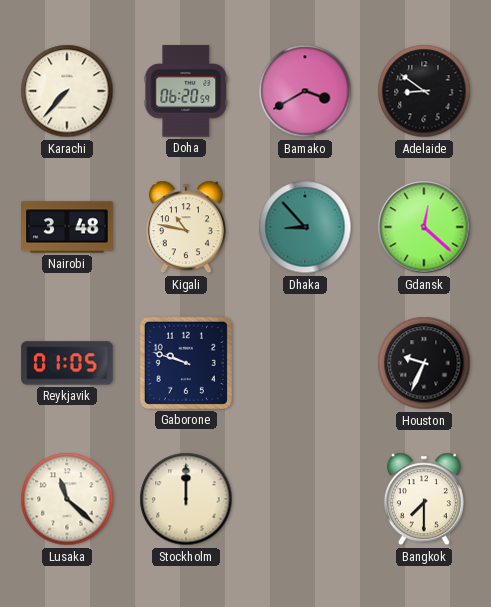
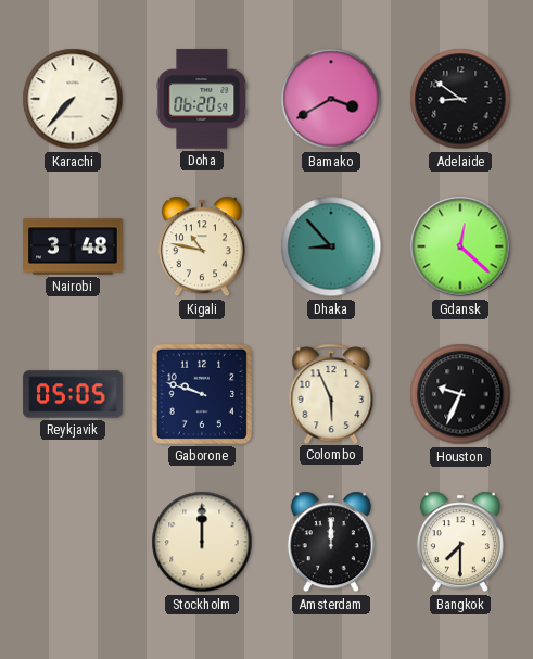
Reykjavik: 01:05 -> 05:05 (73, 394)
Colombo: none -> 5:56 (331, 393)
Lusaka: 11:22 -> none (67, 499)
Amsterdam: none -> 12:00 (331, 542)
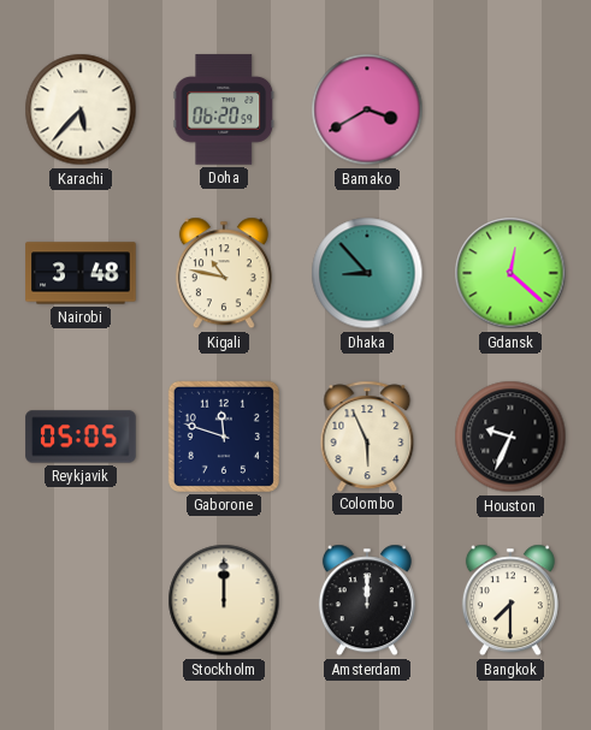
Karachi: 7:37 -> 5:37 (81, 109)
Adelaide: 8:51 -> none (460, 99)
Gaborone: 9:48 -> 11:48 (224, 437)
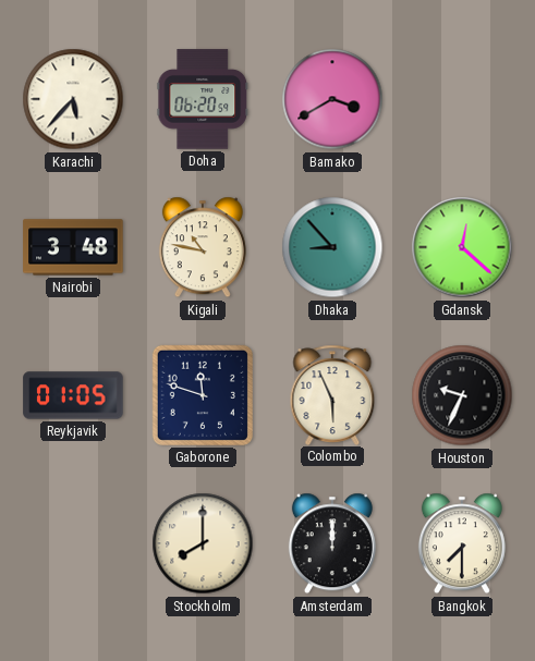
Reykjavik: 05:05 -> 01:05 (73, 395)
Stockholm: 12:00 -> 8:00 (203, 543)
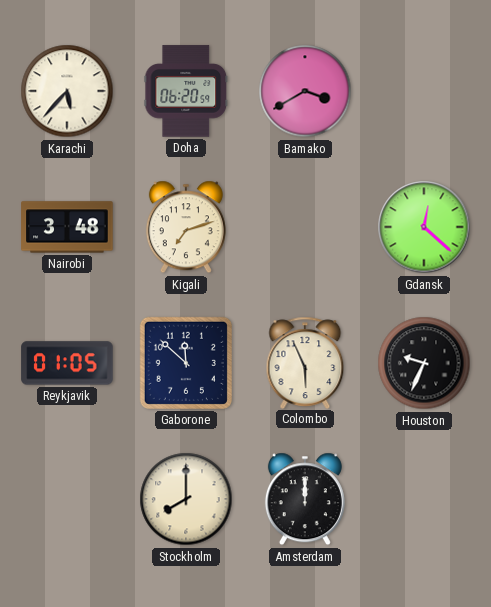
Kigali: 10:47 -> 7:12 (186, 227)
Dhaka: 8:53 -> none (332, 247)
Gaborone: 11:48 -> 11:52 (186, 363)
Bangkok: 7:30 -> none (462, 543)
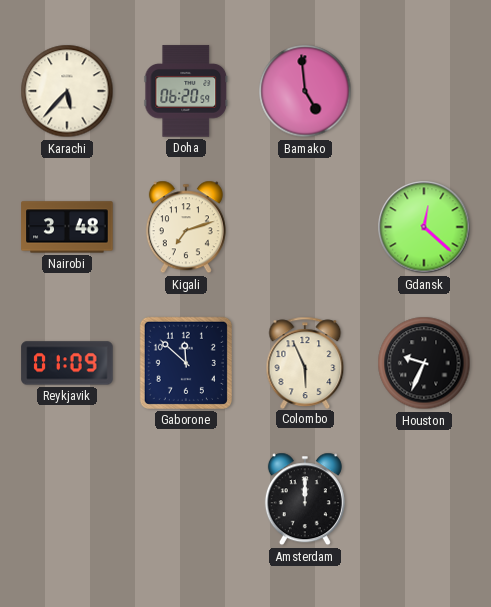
Bamako: 3:40 -> 4:59 (305, 91)
Reykjavik: 01:05 -> 01:09 (67, 363)
Stockholm: 8:00 -> none (186, 499)
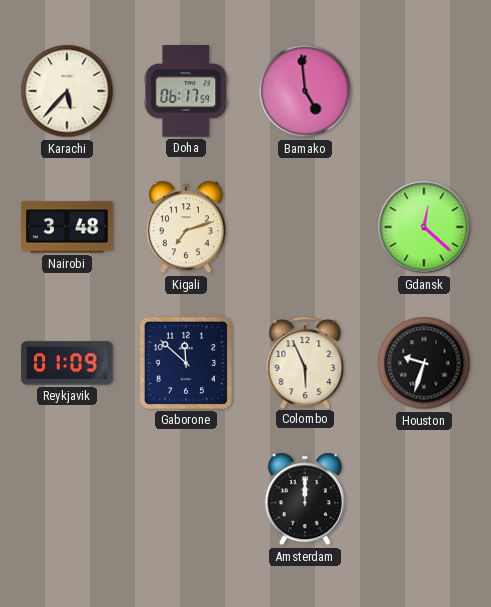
Doha: 06:20 -> 06:17 (186, 91)
Houston: 9:34 -> 9:33 (424, 363)
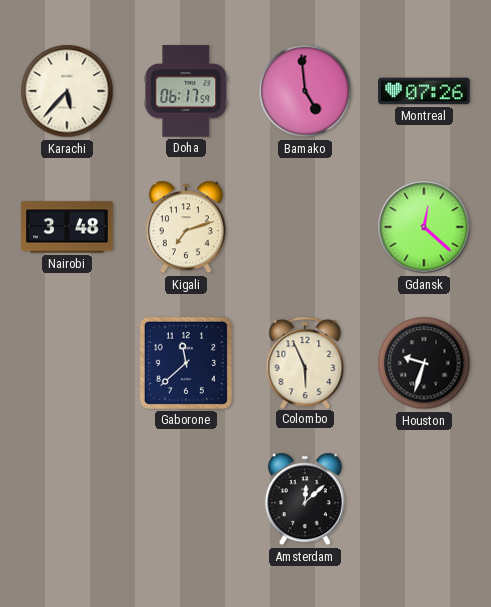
Montreal: none -> 07:26 (424, 91)
Reykjavik: 01:09 -> none (67, 363)
Gaborone: 11:52 -> 11:38 (186, 363)
Amsterdam: 12:00 -> 12:08 (305, 499)
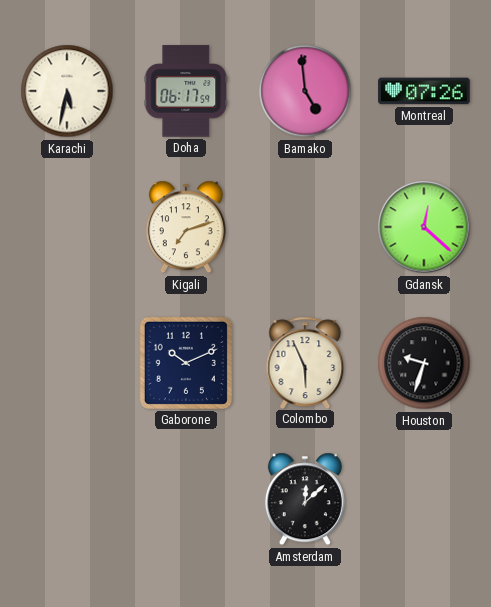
Karachi: 5:37 -> 5:32 (67, 91)
Nairobi: 3:48 -> none (67, 227)
Gaborone: 11:38 -> 10:11 (186, 363)
